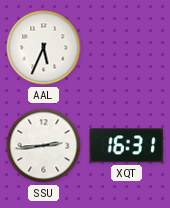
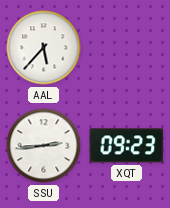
AAL: 5:34 -> 5:37 (44, 48)
XQT: 16:31 -> 09:23 (127, 146)
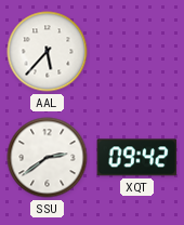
SSU: 2:44 -> 2:39 (48, 158)
XQT: 09:23 -> 09:42 (137, 158)
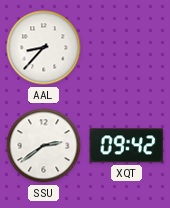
AAL: 5:37 -> 8:37 (44, 48)
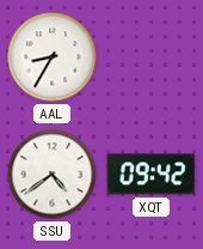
AAL: 8:37 -> 8:35 (53, 57)
SSU: 2:39 -> 4:39 (53, 175)
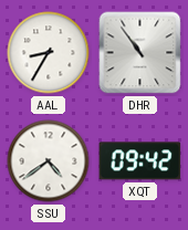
DHR: none -> 10:54 (140, 53)
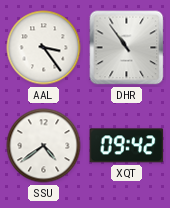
AAL: 8:35 -> 3:24 (44, 48)
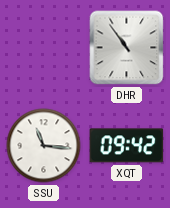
AAL: 3:24 -> none (44, 48)
SSU: 4:39 -> 11:16 (44, 146)
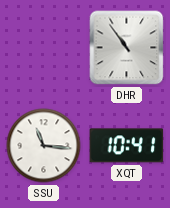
XQT: 09:42 -> 10:41 (127, 146)
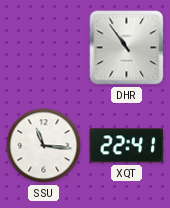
XQT: 10:41 -> 22:41 (127, 146)
